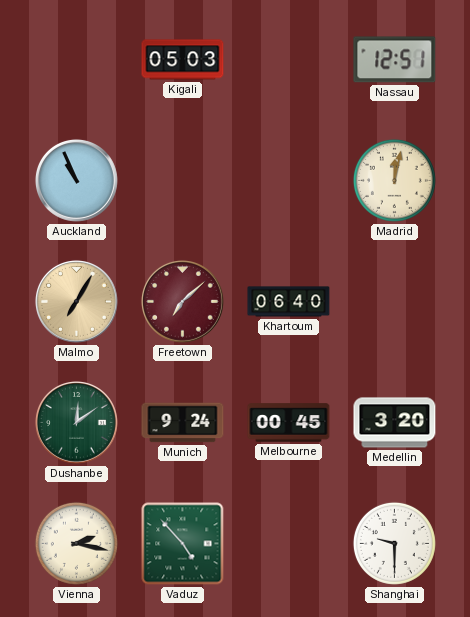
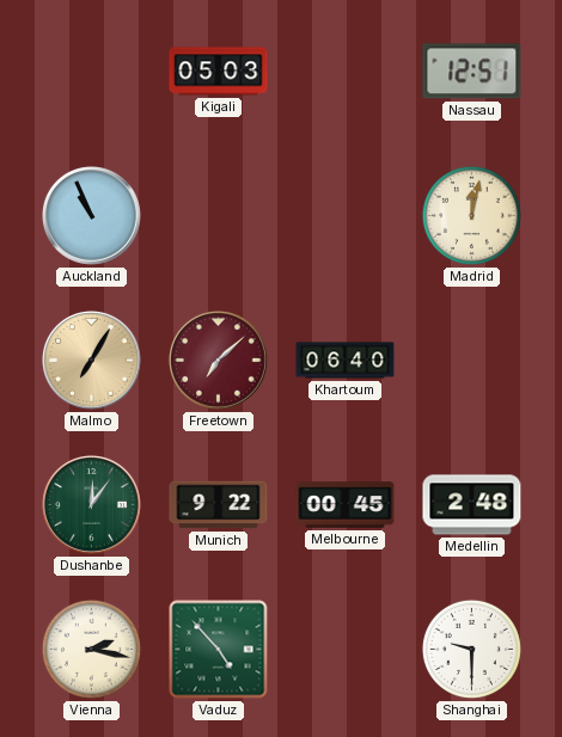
Dushanbe: 12:09 -> 12:06 (91, 504)
Munich: 9:24 -> 9:22 (219, 505)
Medellin: 3:20 -> 2:48 (472, 505)
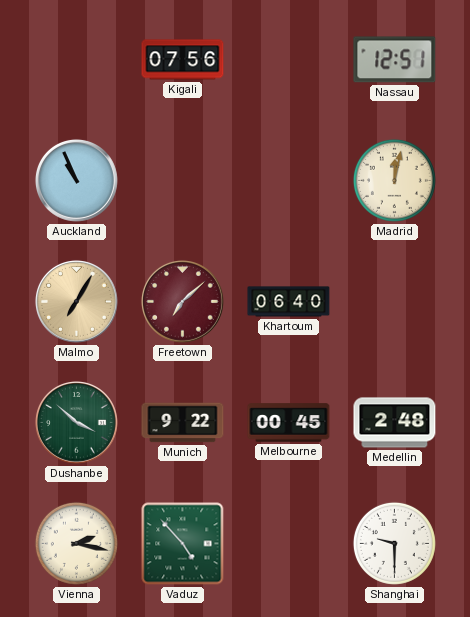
Kigali: 05:03 -> 07:56 (183, 60)
Dushanbe: 12:06 -> 3:52 (76, 422)
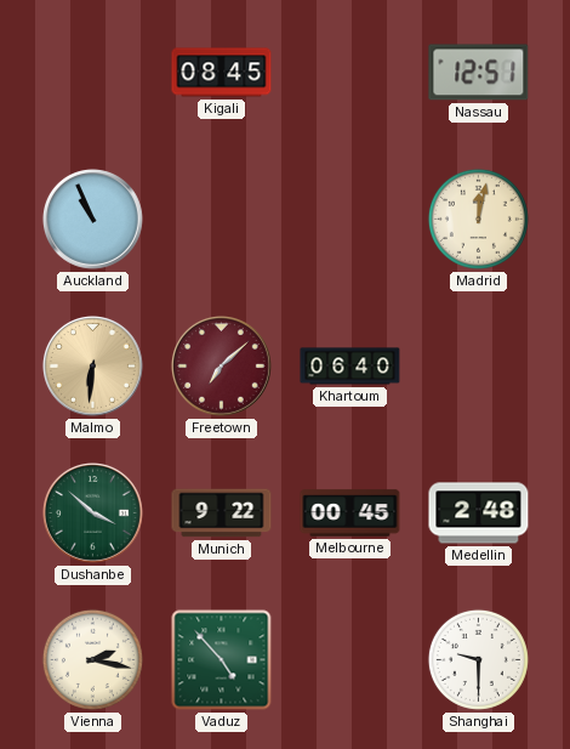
Kigali: 07:56 -> 08:45 (222, 73)
Malmo: 7:05 -> 6:31 (92, 365)
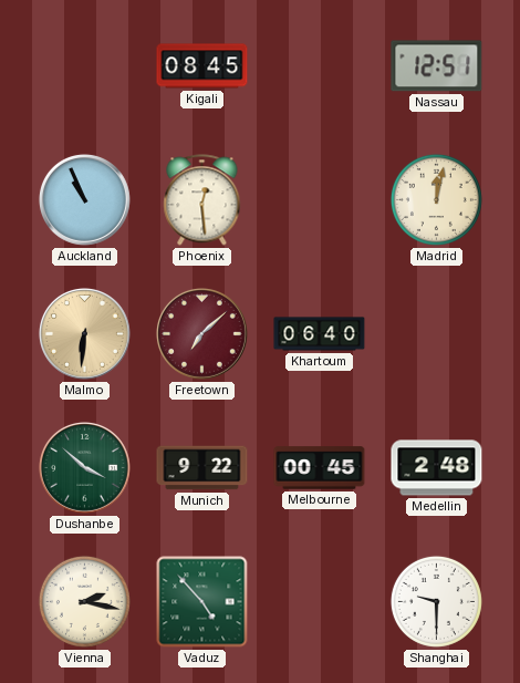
Phoenix: none -> 12:29 (202, 200)
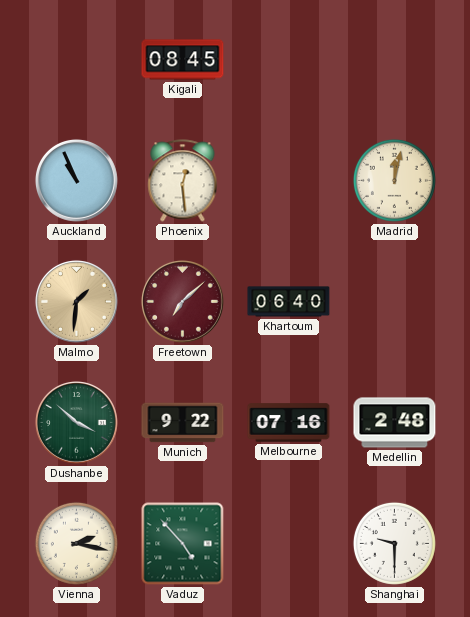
Nassau: 12:51 -> none (437, 66)
Malmo: 6:31 -> 1:31 (76, 301)
Melbourne: 00:45 -> 07:16 (289, 423)
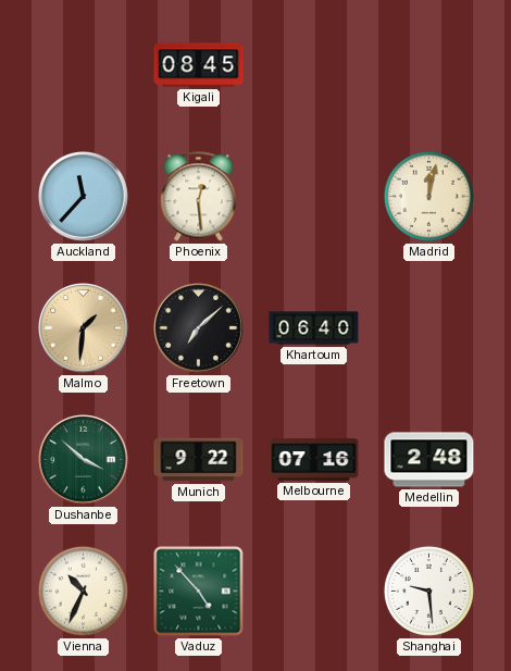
Auckland: 10:56 -> 11:37 (83, 196)
Freetown dial: burgundy -> black (198, 327)
Vienna: 2:17 -> 10:34 (83, 591)
Shanghai: 9:30 -> 9:29 (428, 591)
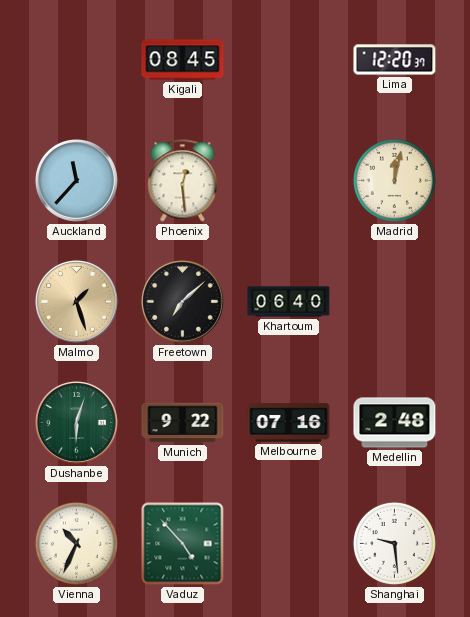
Lima: none -> 12:20 (395, 60)
Malmo: 1:31 -> 1:27 (76, 301)
Dushanbe: 3:52 -> 6:03 (76, 422)
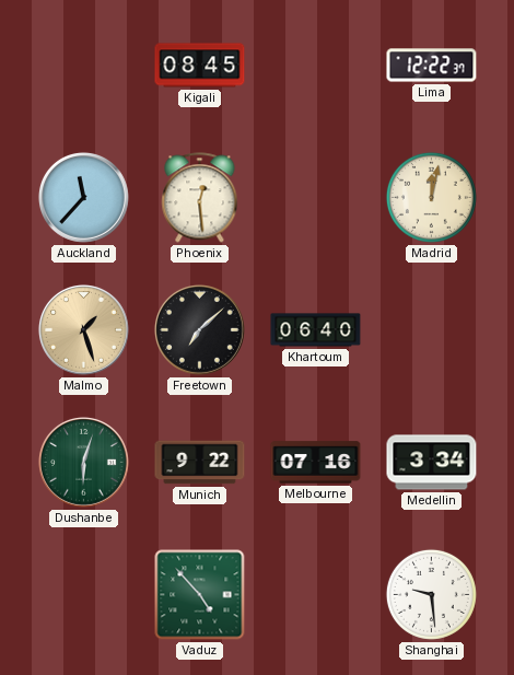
Lima: 12:20 -> 12:22 (432, 66)
Medellin: 2:48 -> 3:34 (432, 463)
Vienna: 10:34 -> none (76, 543)
